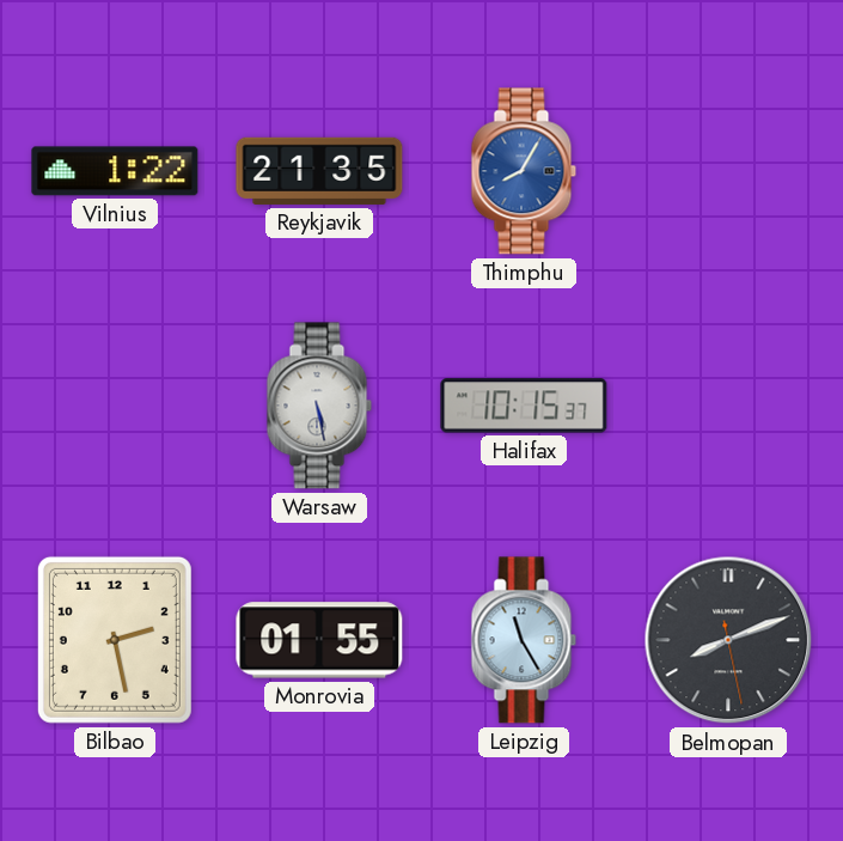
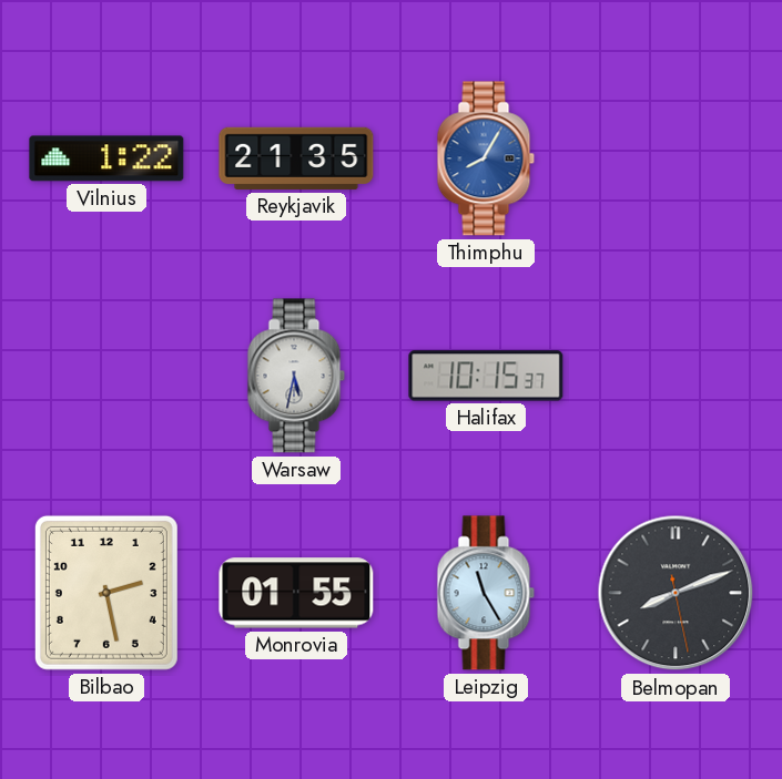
Warsaw: 5:28 -> 5:32 (296, 376)
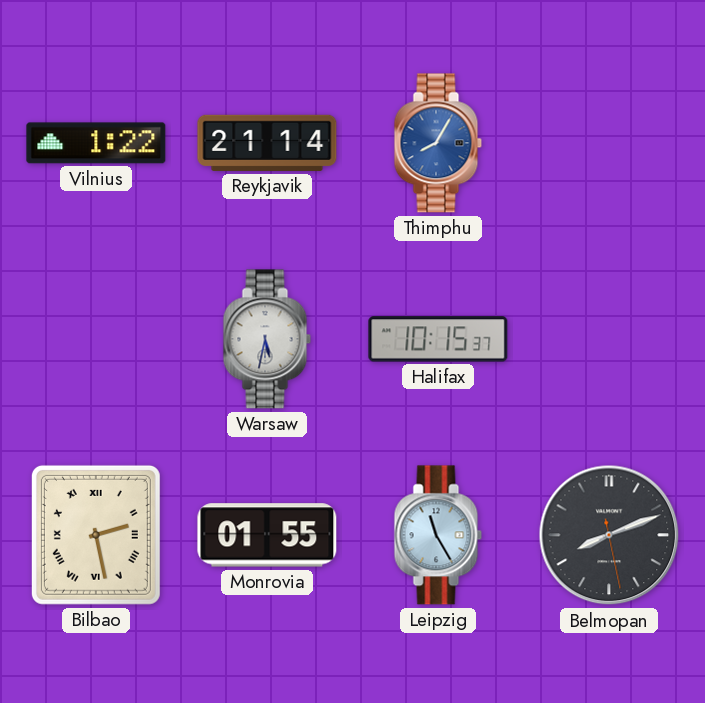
Reykjavik: 21:35 -> 21:14 (267, 143)
Bilbao numerals: Arabic -> Roman (96, 535)
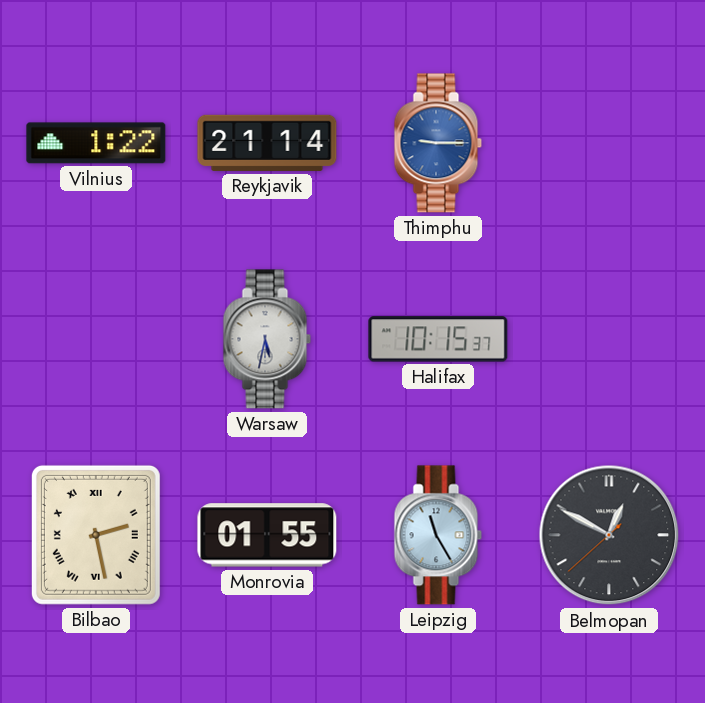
Thimphu: 8:05 -> 9:15 (438, 143)
Belmopan: 8:11 -> 12:49 (609, 535)
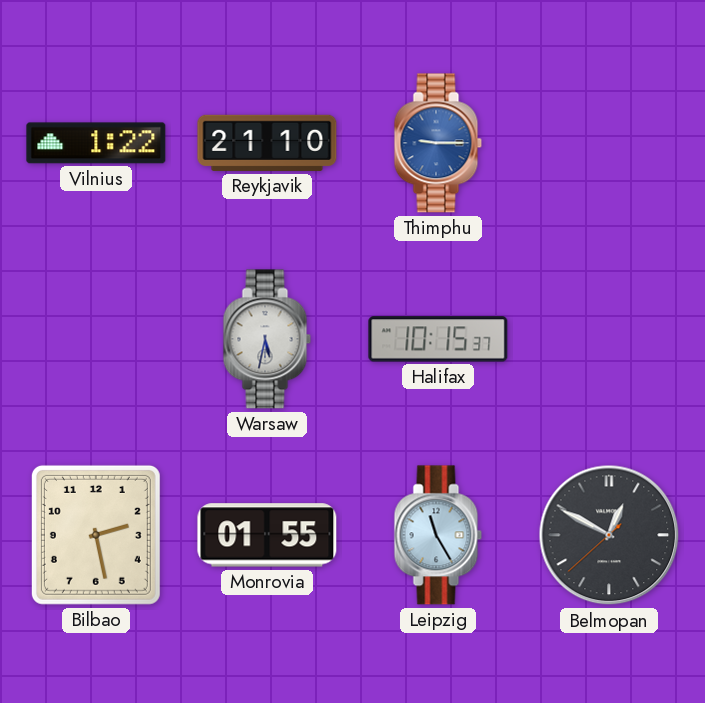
Reykjavik: 21:14 -> 21:10 (267, 143)
Bilbao numerals: Roman -> Arabic (96, 535)
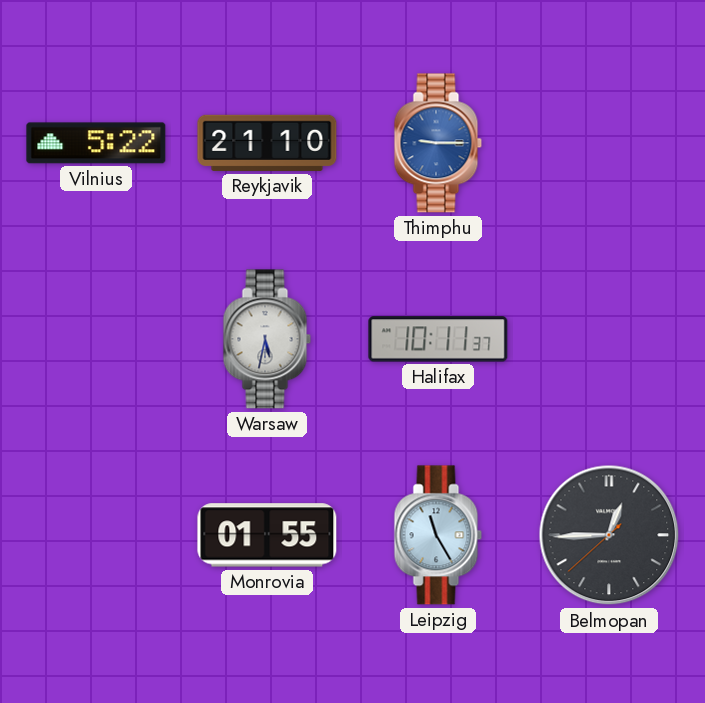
Vilnius: 1:22 -> 5:22 (96, 143)
Halifax: 10:15 -> 10:11 (438, 339)
Bilbao: 2:28 -> none (96, 535)
Belmopan: 12:49 -> 12:44 (609, 535)
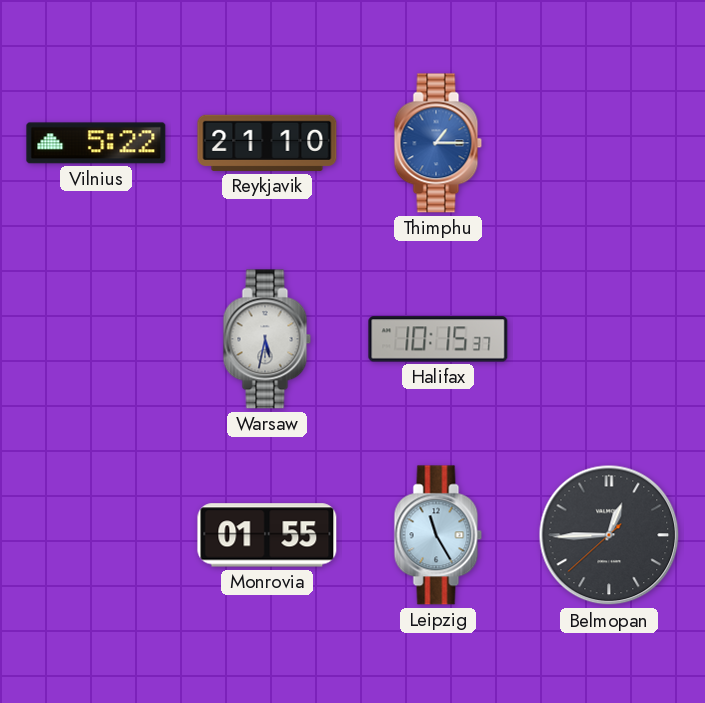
Thimphu: 9:15 -> 1:15 (438, 143)
Halifax: 10:11 -> 10:15 (438, 339)
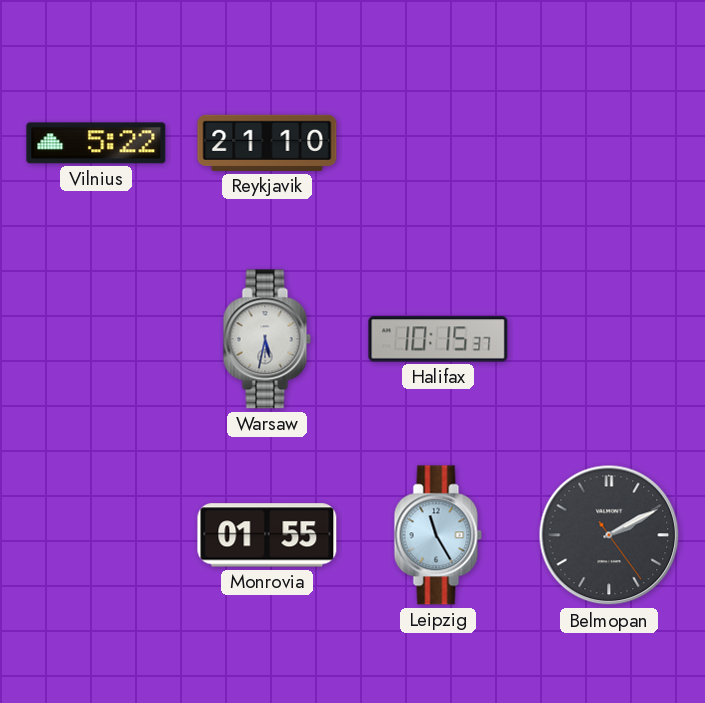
Thimphu: 1:15 -> none (438, 143)
Belmopan: 12:44 -> 2:10 (609, 535)
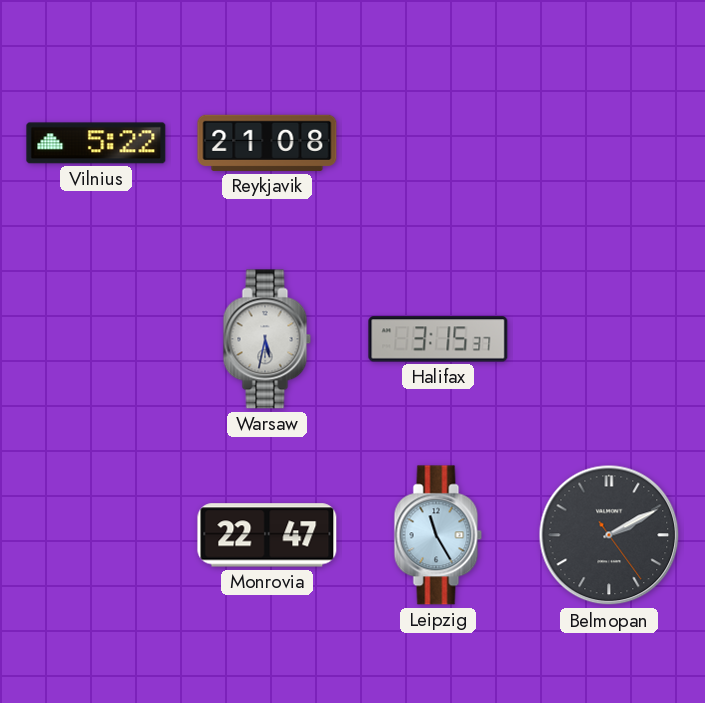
Reykjavik: 21:10 -> 21:08 (267, 143)
Halifax: 10:15 -> 3:15 (438, 339)
Monrovia: 01:55 -> 22:47 (267, 535)
